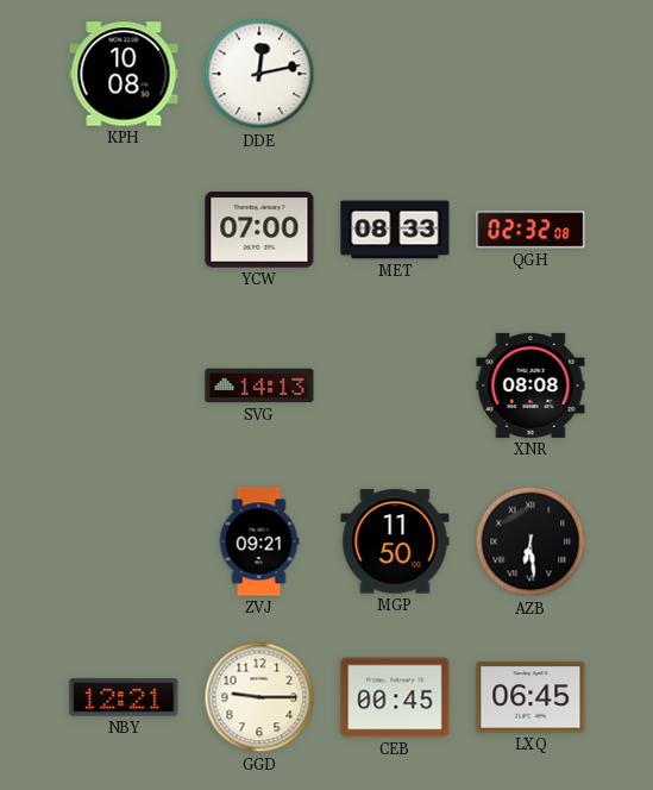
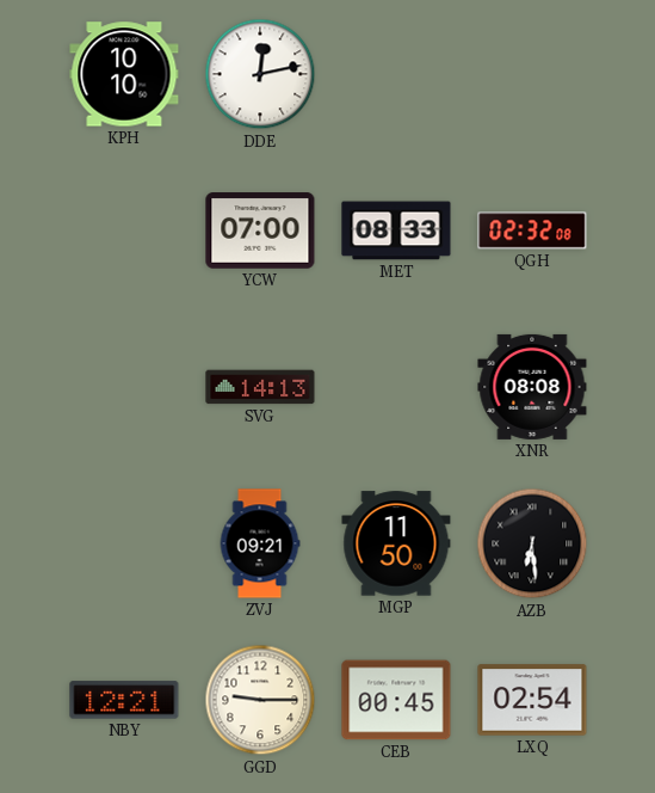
KPH: 10:08 -> 10:10 (124, 74)
LXQ: 06:45 -> 02:54 (532, 700)
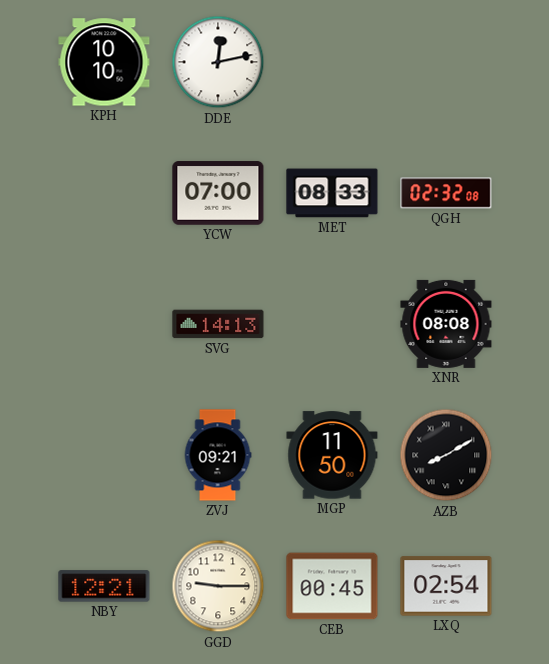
AZB: 6:29 -> 8:10 (446, 455)
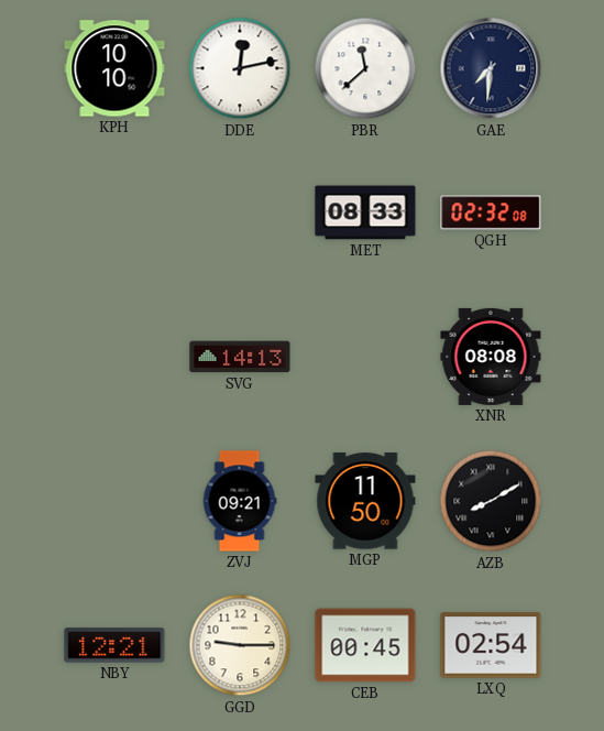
PBR: none -> 11:38 (365, 68)
GAE: none -> 7:31 (491, 68)
YCW: 07:00 -> none (218, 193)
